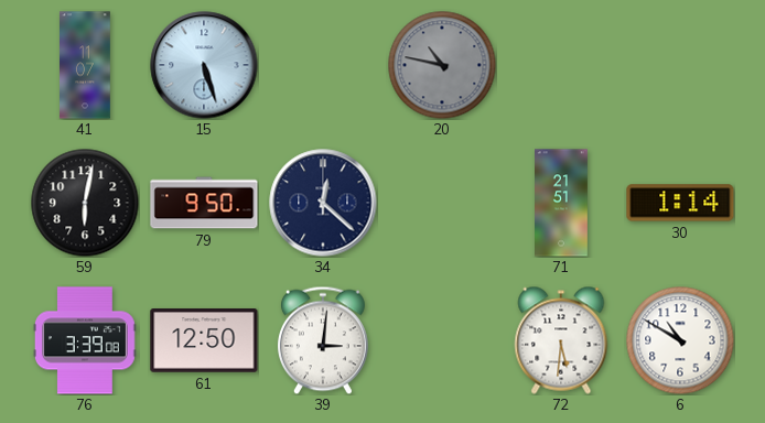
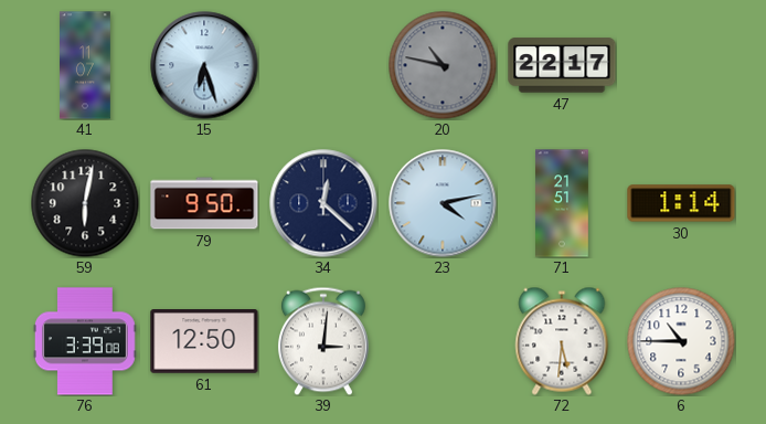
15: 5:27 -> 6:27 (204, 65)
47: none -> 22:17 (562, 65)
23: none -> 4:13 (443, 203)
6: 10:50 -> 10:45 (681, 341)
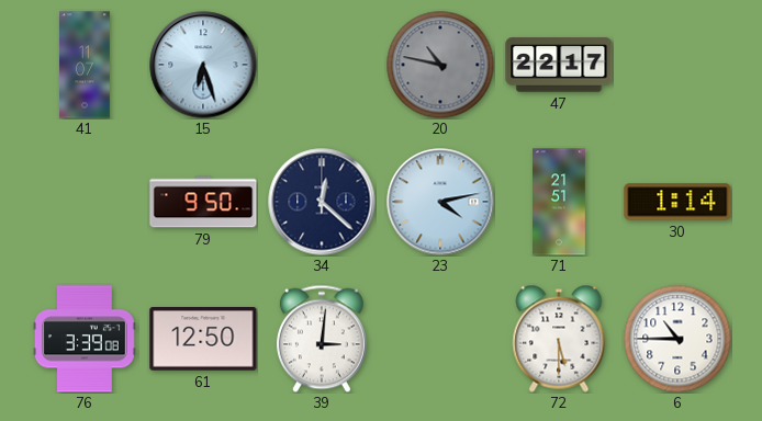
59: 6:02 -> none (85, 203)
72: 5:31 -> 5:30 (559, 339)
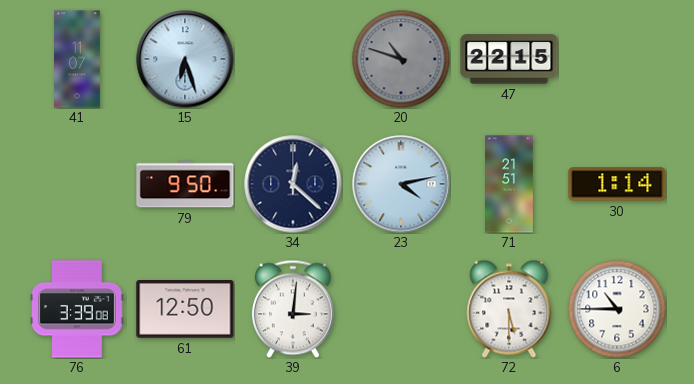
20: 10:47 -> 10:48 (401, 59)
47: 22:17 -> 22:15 (509, 59)
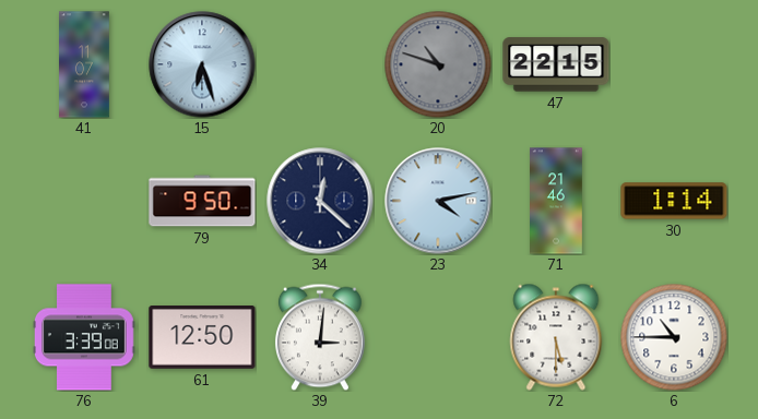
71: 21:51 -> 21:46 (557, 201)
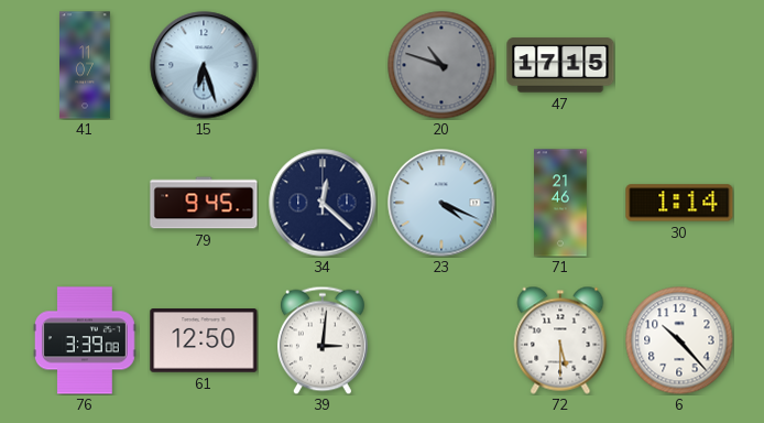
47: 22:15 -> 17:15 (560, 65)
79: 9:50 -> 9:45 (204, 203)
23: 4:13 -> 4:19 (441, 203)
6: 10:45 -> 10:23 (679, 340)
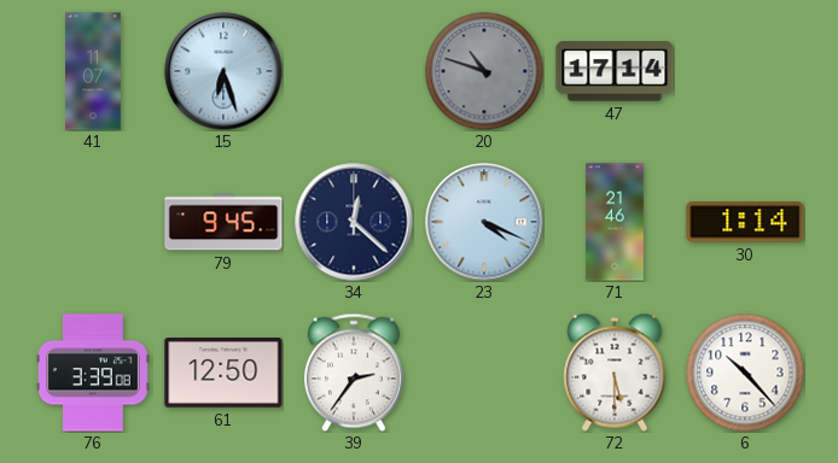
47: 17:15 -> 17:14 (615, 71)
39: 3:01 -> 2:36 (354, 373)
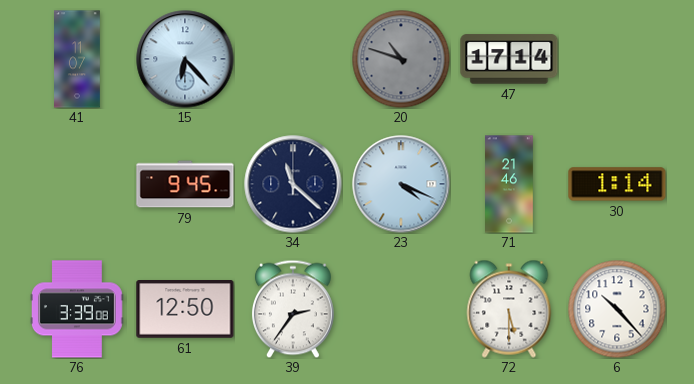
15: 6:27 -> 6:23 (185, 59)
34: 12:22 -> 11:22 (293, 184)
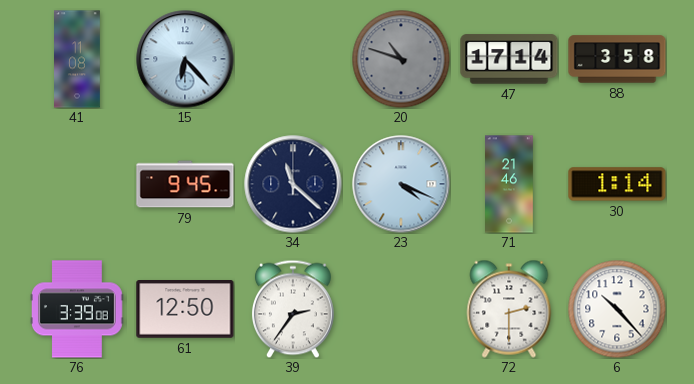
41: 11:07 -> 11:08 (78, 59)
88: none -> 3:58 (617, 59)
72: 5:30 -> 2:30 (509, 309)
